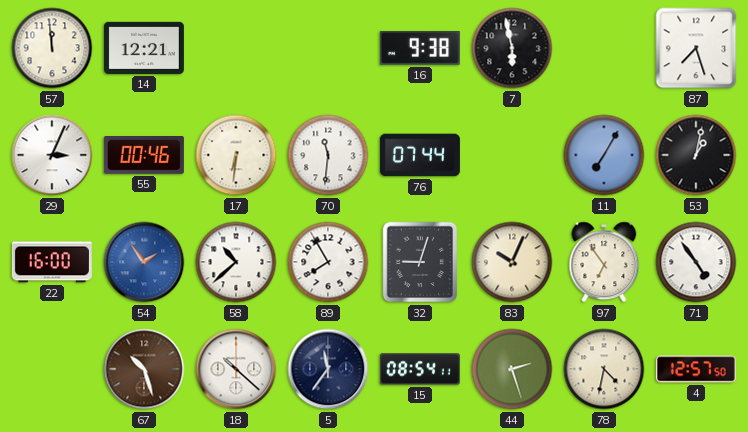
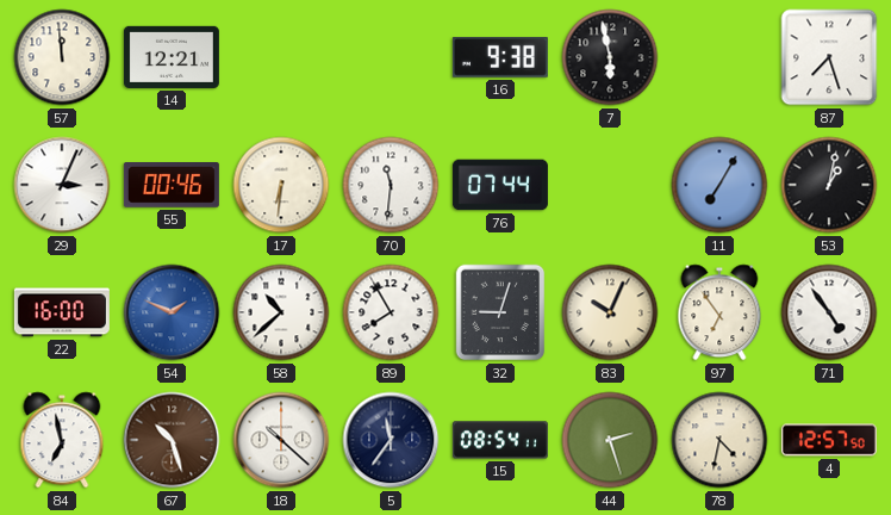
54: 1:54 -> 1:49 (172, 312)
84: none -> 6:58 (62, 440)
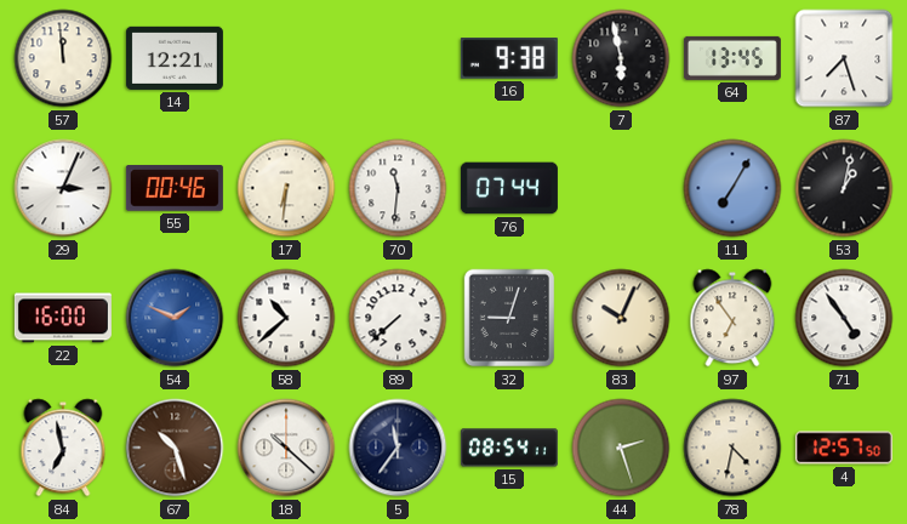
64: none -> 13:45 (732, 58)
89: 7:55 -> 7:38 (398, 318)
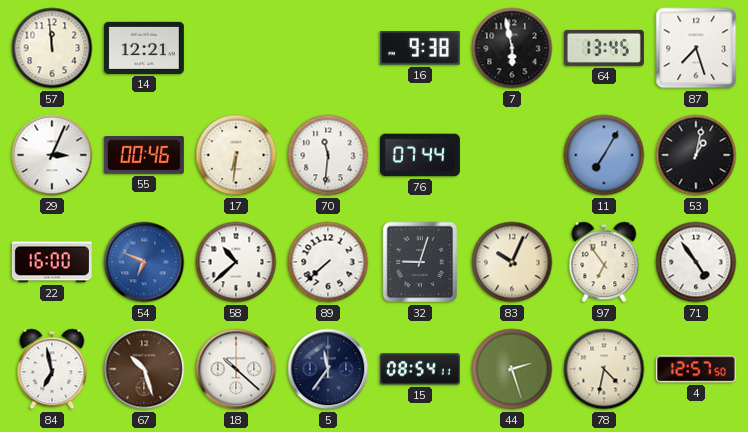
54: 1:49 -> 6:49 (144, 262)
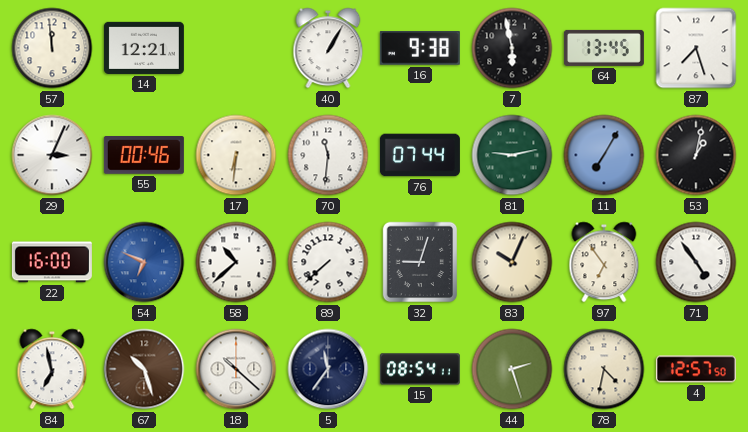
40: none -> 1:05 (328, 48)
81: none -> 9:13 (512, 155)
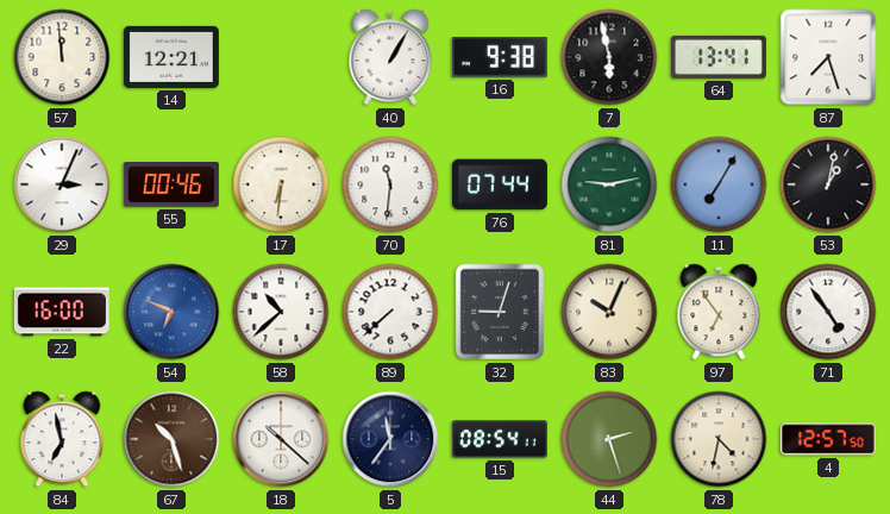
64: 13:45 -> 13:41 (719, 57)
